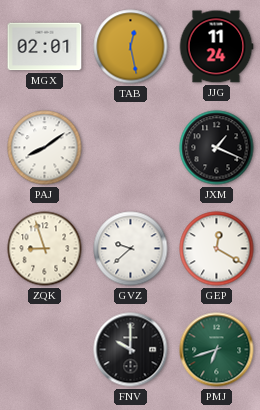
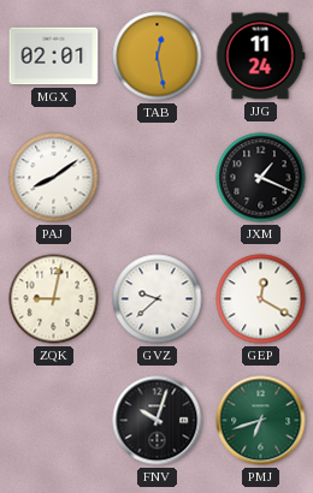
ZQK: 8:57 -> 9:02 (54, 299)
FNV: 10:00 -> 10:03 (158, 421)
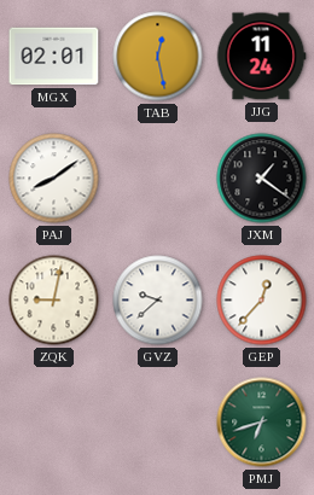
JXM: 1:19 -> 1:21 (262, 179)
GEP: 12:20 -> 12:37 (262, 301)
FNV: 10:03 -> none (158, 421)
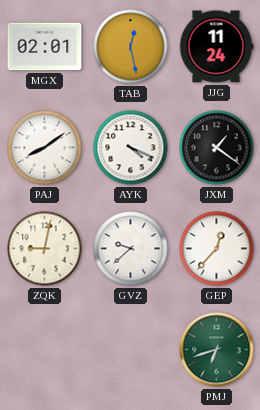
AYK: none -> 4:19 (131, 148)
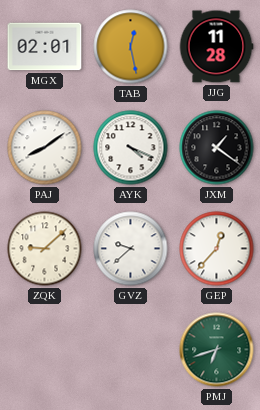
JJG: 11:24 -> 11:28 (216, 47)
ZQK: 9:02 -> 9:08 (45, 249)
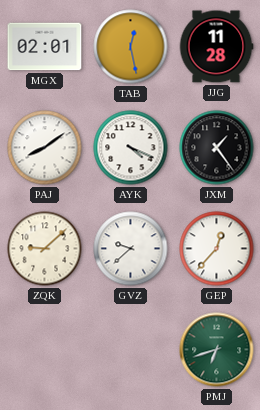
JXM: 1:21 -> 1:24 (217, 148)
